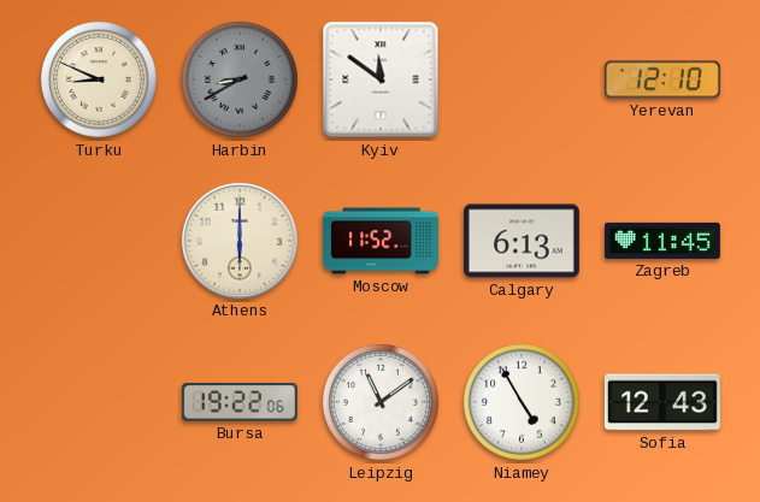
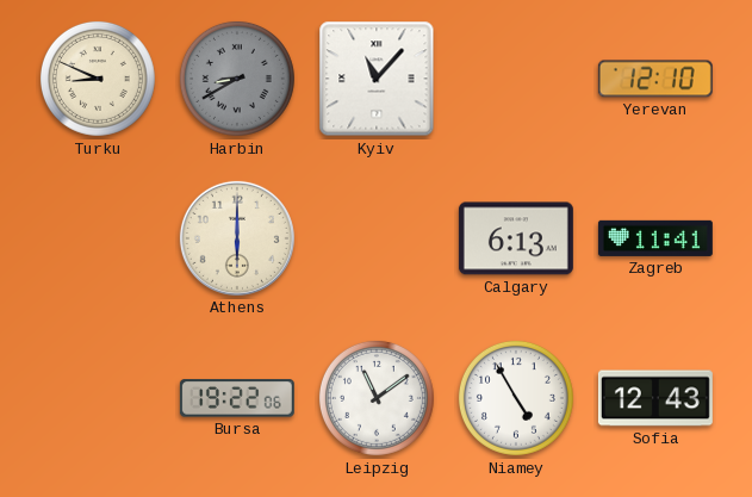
Kyiv: 11:51 -> 11:07 (377, 79)
Moscow: 11:52 -> none (381, 241)
Zagreb: 11:45 -> 11:41 (655, 238)
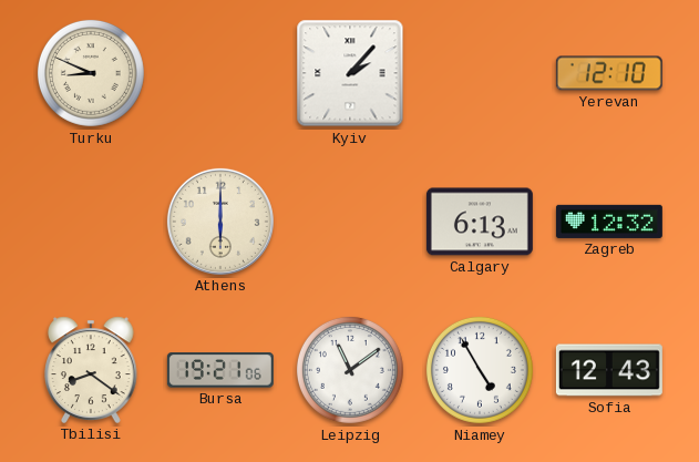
Harbin: 8:40 -> none (237, 79)
Kyiv: 11:07 -> 2:07 (350, 73)
Zagreb: 11:41 -> 12:32 (609, 222)
Tbilisi: none -> 8:21 (92, 370)
Bursa: 19:22 -> 19:21 (220, 370)
